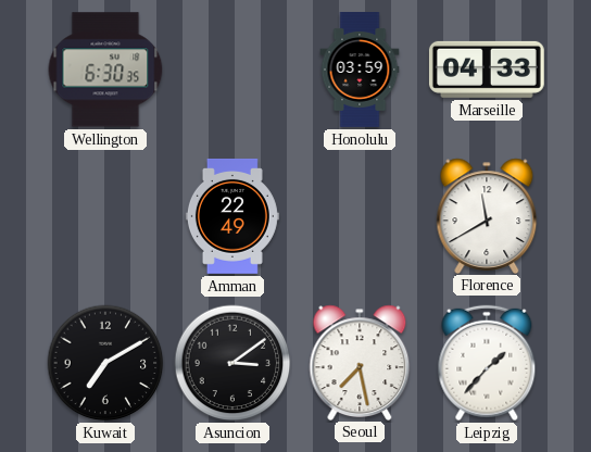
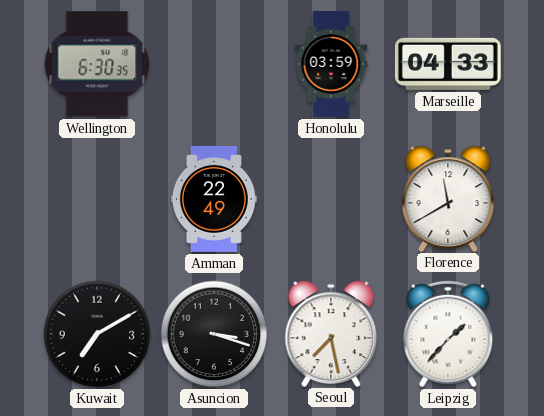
Asuncion: 3:09 -> 3:18 (214, 334)
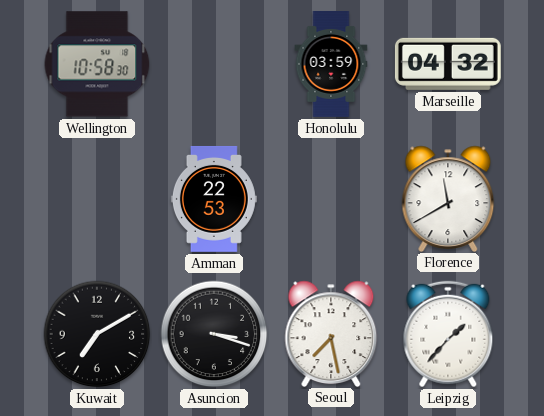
Wellington: 6:30 -> 10:58 (97, 64)
Marseille: 04:33 -> 04:32 (448, 64)
Amman: 22:49 -> 22:53 (214, 199)
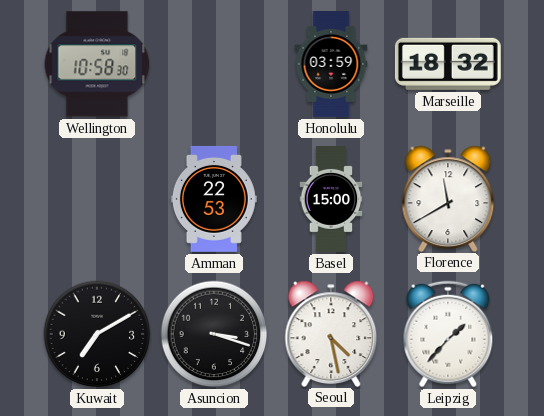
Marseille: 04:32 -> 18:32 (448, 64)
Basel: none -> 15:00 (331, 200)
Seoul: 7:28 -> 4:28 (331, 333)
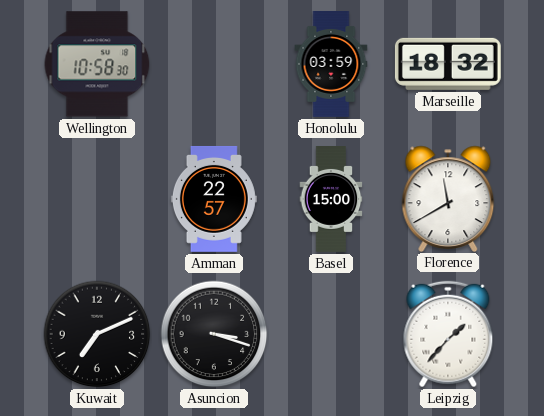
Amman: 22:53 -> 22:57 (214, 199)
Kuwait: 7:10 -> 7:11 (97, 334)
Seoul: 4:28 -> none (331, 333)
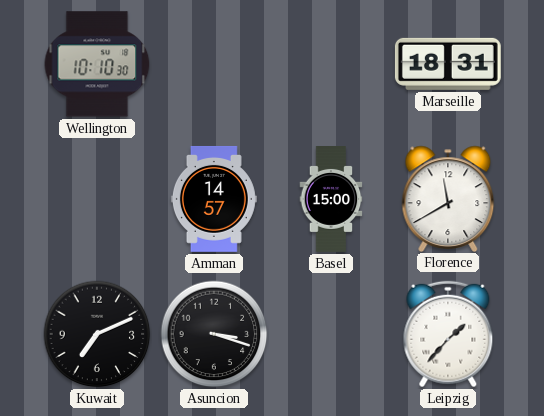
Wellington: 10:58 -> 10:10 (97, 64)
Honolulu: 03:59 -> none (331, 65)
Marseille: 18:32 -> 18:31 (448, 64)
Amman: 22:57 -> 14:57 (214, 199)
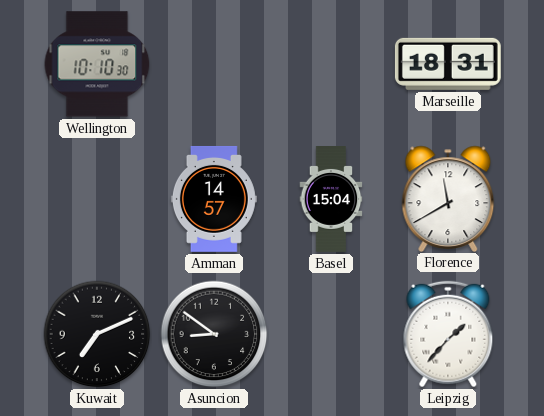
Basel: 15:00 -> 15:04 (331, 200)
Asuncion: 3:18 -> 8:51 (214, 334)
